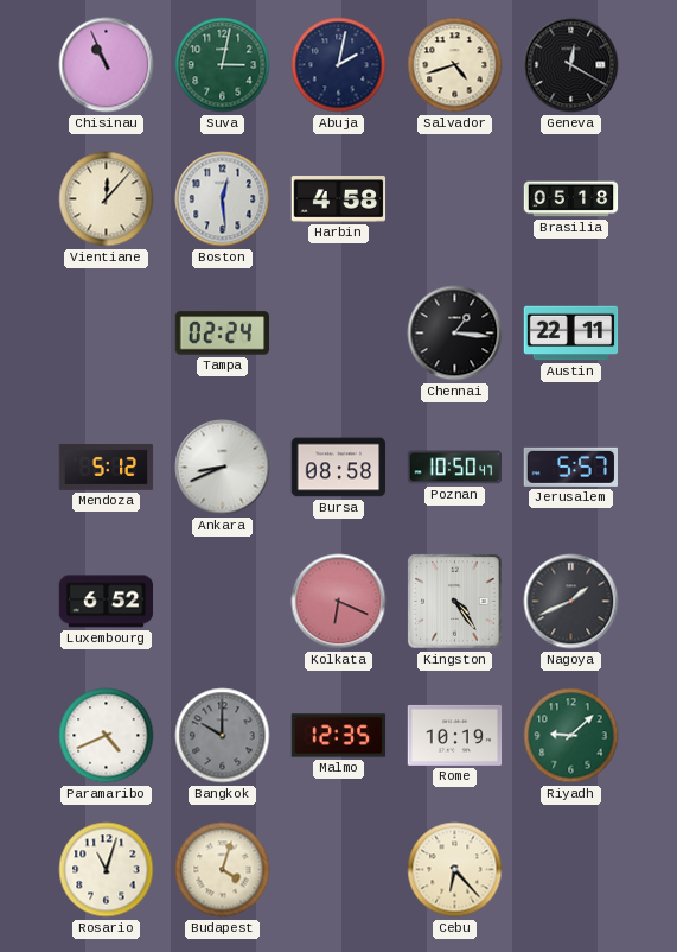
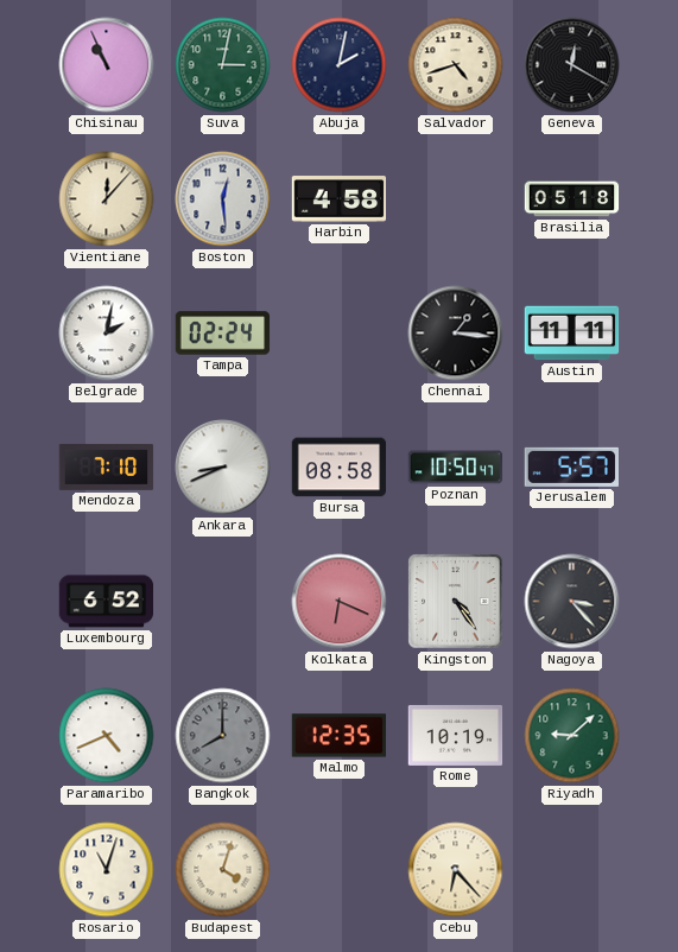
Belgrade: none -> 2:02 (107, 334)
Austin: 22:11 -> 11:11 (572, 334)
Mendoza: 5:12 -> 7:10 (107, 467)
Nagoya: 1:41 -> 3:23 (572, 602)
Bangkok: 10:00 -> 8:00 (223, 736)
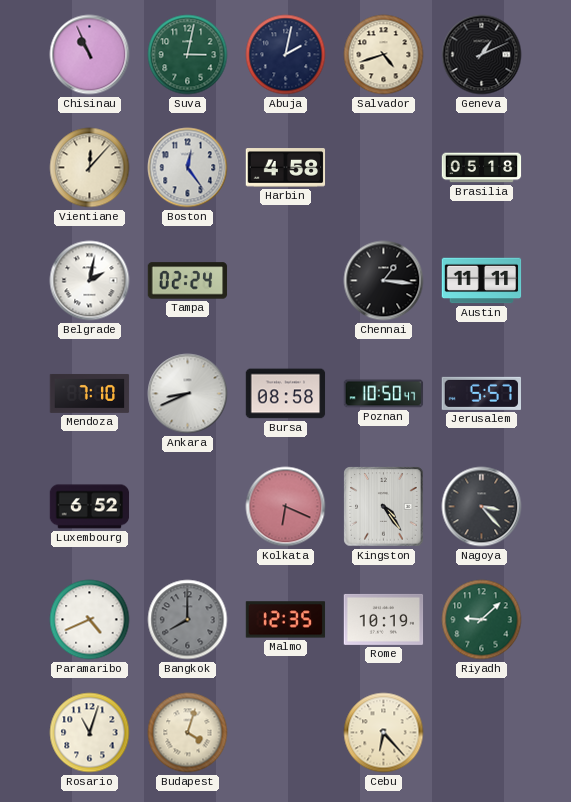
Geneva: 12:20 -> 1:11 (482, 55)
Boston: 12:29 -> 12:24 (188, 168)
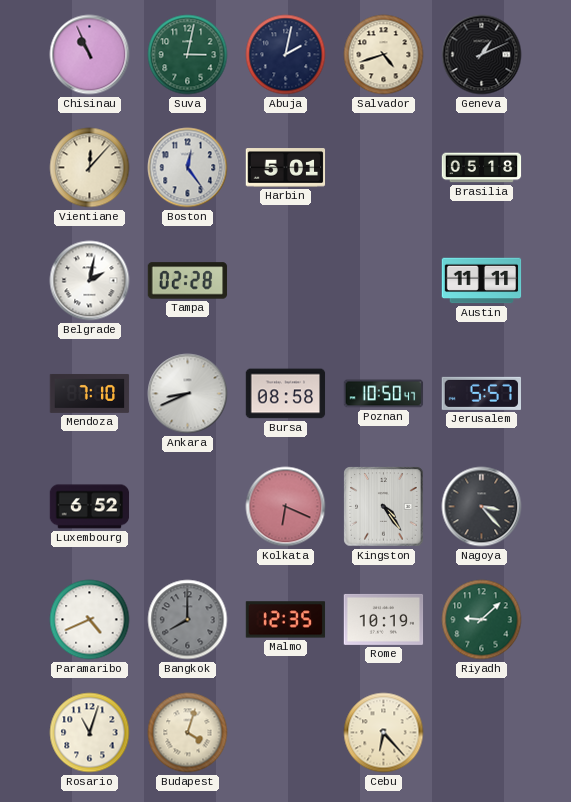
Harbin: 4:58 -> 5:01 (286, 168)
Tampa: 02:24 -> 02:28 (188, 281)
Chennai: 1:16 -> none (384, 281)
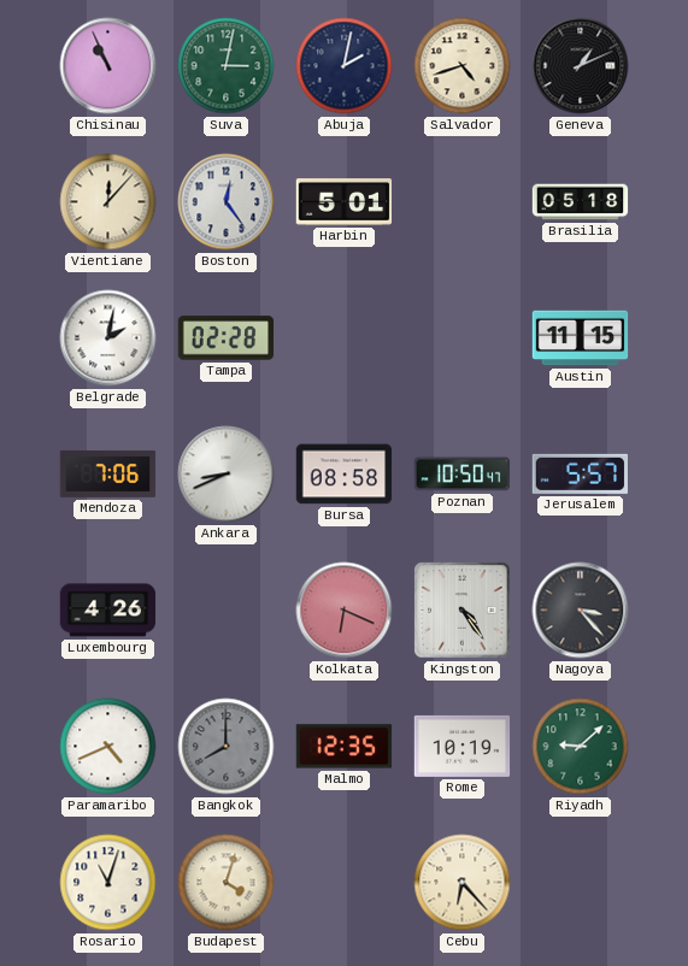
Austin: 11:11 -> 11:15 (581, 338)
Mendoza: 7:10 -> 7:06 (108, 473)
Luxembourg: 6:52 -> 4:26 (108, 611)
